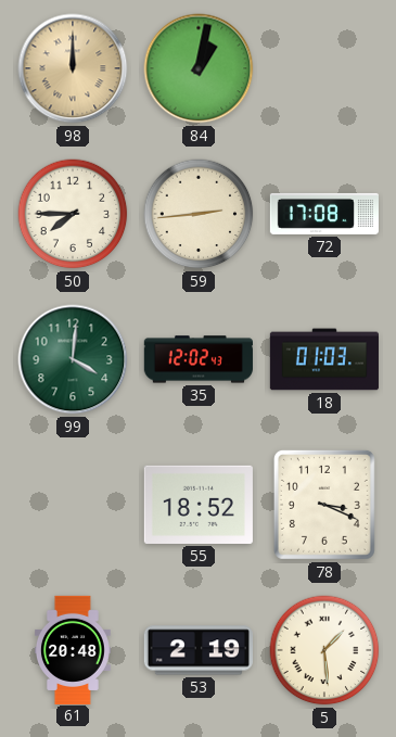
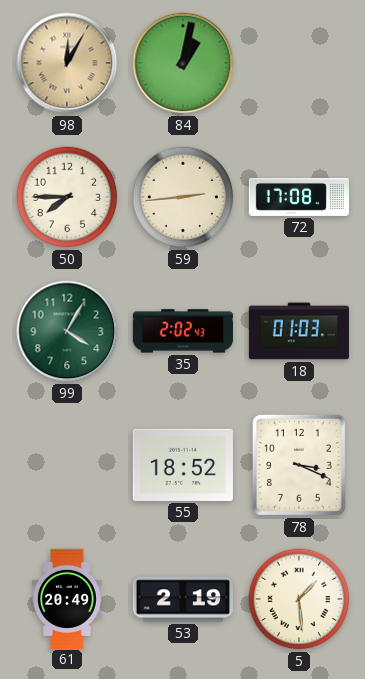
98: 12:00 -> 12:05 (67, 63)
99: 4:01 -> 4:05 (67, 331)
35: 12:02 -> 2:02 (183, 331)
61: 20:48 -> 20:49 (67, 598)
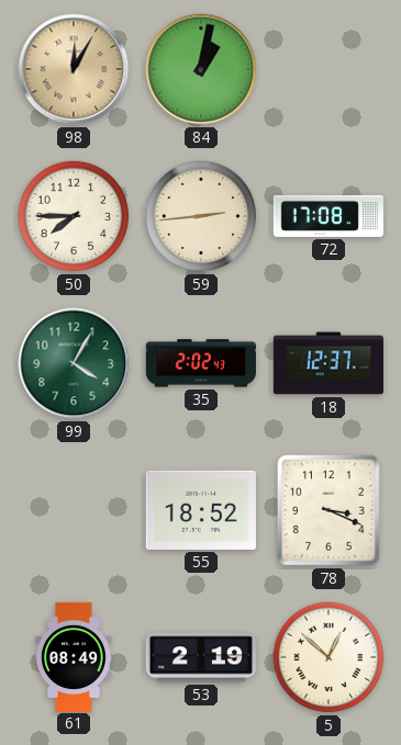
18: 01:03 -> 12:37 (328, 363)
61: 20:49 -> 08:49 (74, 656)
5: 1:29 -> 12:52 (328, 657)
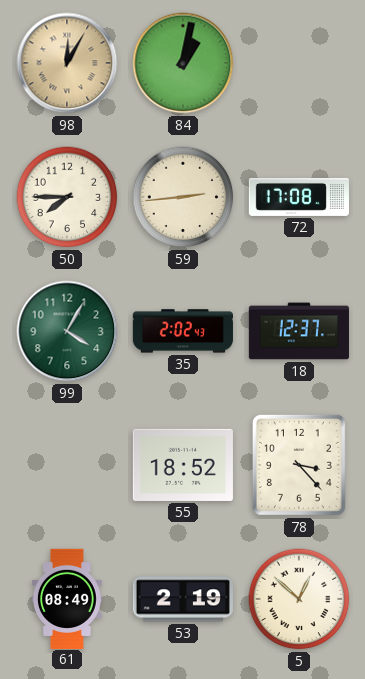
78: 3:19 -> 3:23 (299, 465)
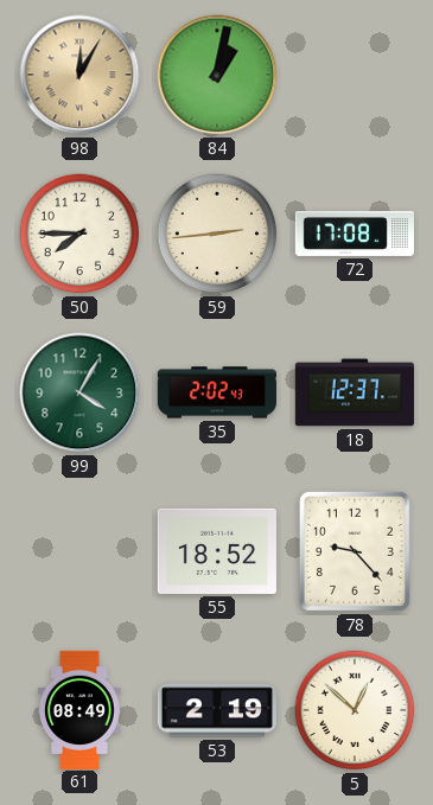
78: 3:23 -> 9:23 (355, 551)
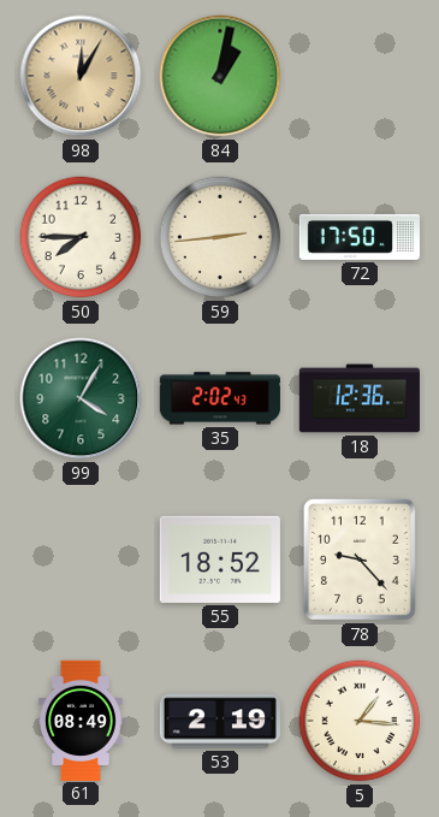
72: 17:08 -> 17:50 (358, 237)
18: 12:37 -> 12:36 (360, 398)
5: 12:52 -> 1:16 (360, 721)
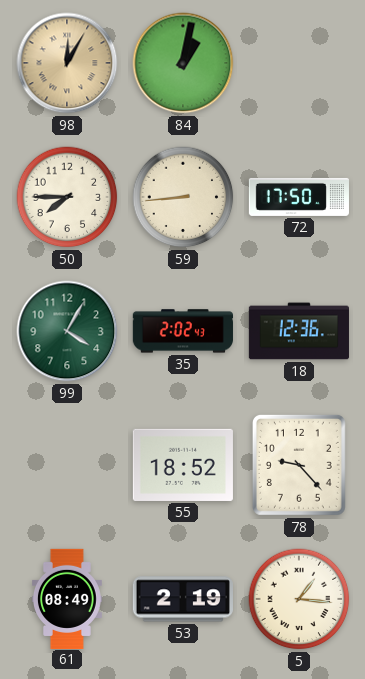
59: 2:44 -> 8:44 (183, 197)
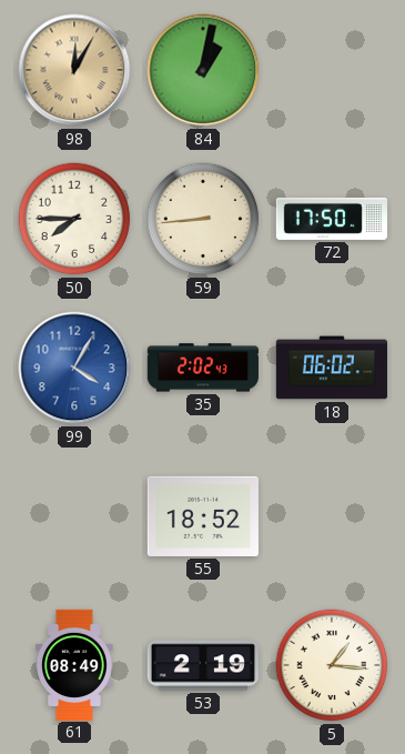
99 dial: green -> blue (74, 368)
18: 12:36 -> 06:02 (332, 368)
78: 9:23 -> none (299, 465)
